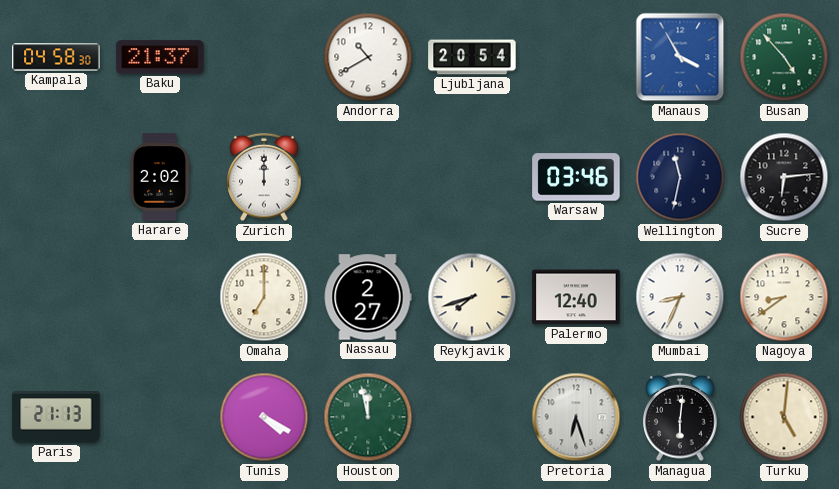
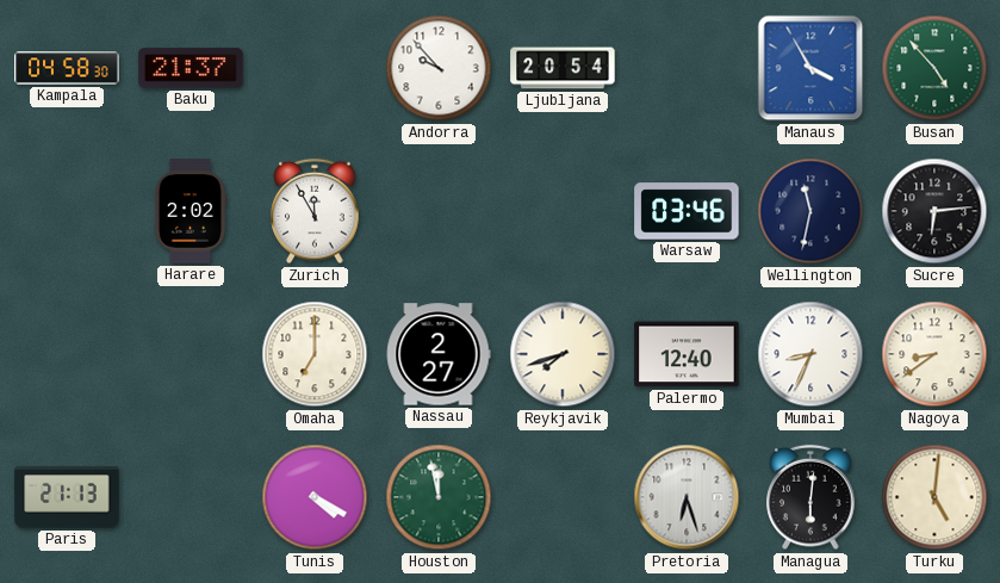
Andorra: 10:40 -> 9:53 (439, 68)
Zurich: 12:00 -> 11:55 (315, 211)
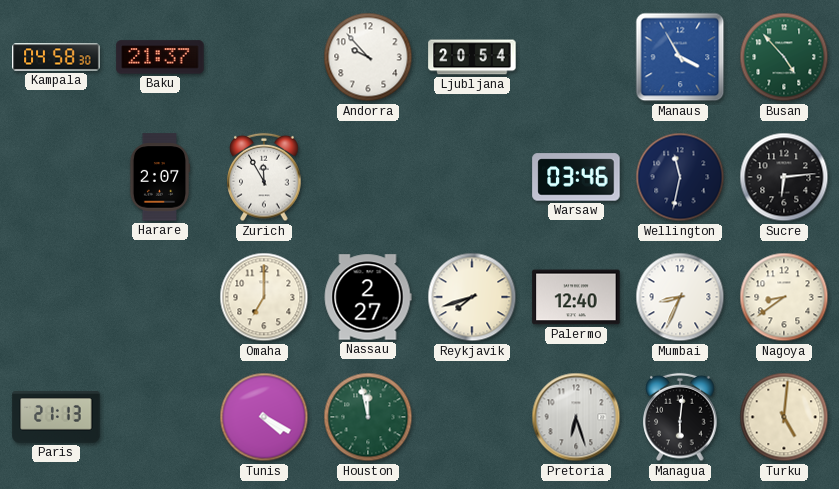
Harare: 2:02 -> 2:07 (160, 177)
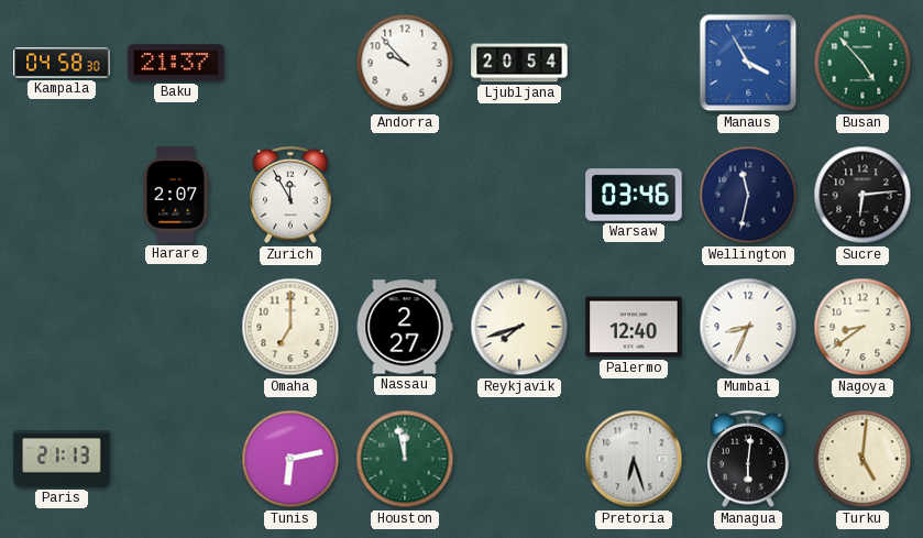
Tunis: 4:20 -> 6:13 (290, 459)
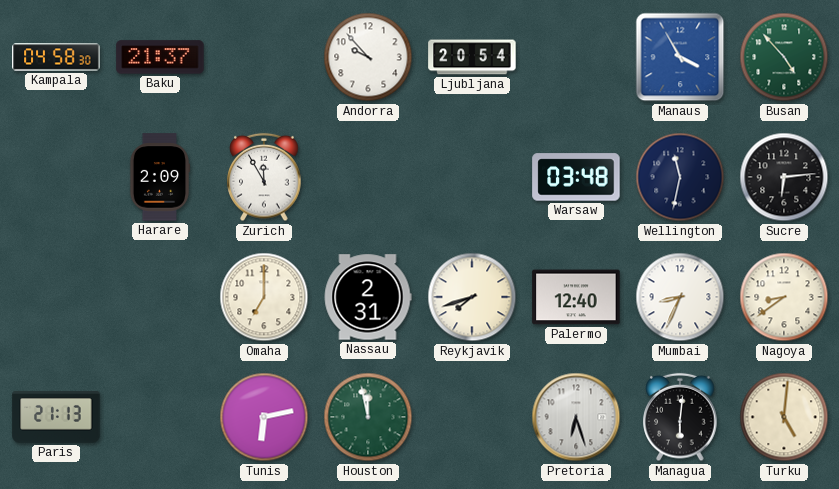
Harare: 2:07 -> 2:09 (160, 177)
Warsaw: 03:46 -> 03:48 (576, 177)
Nassau: 2:27 -> 2:31 (368, 297)
